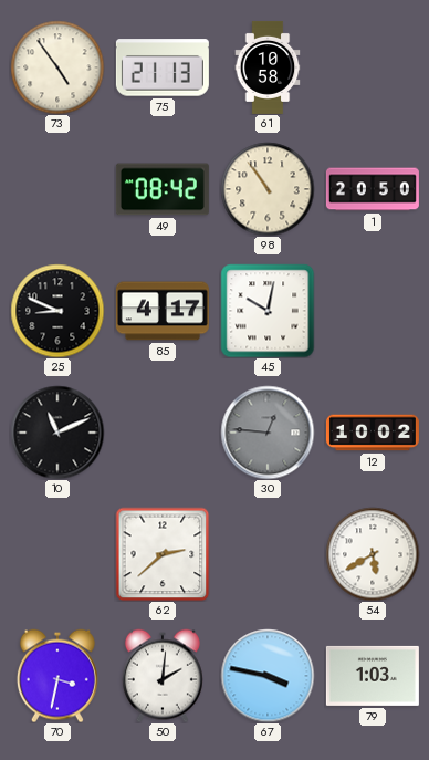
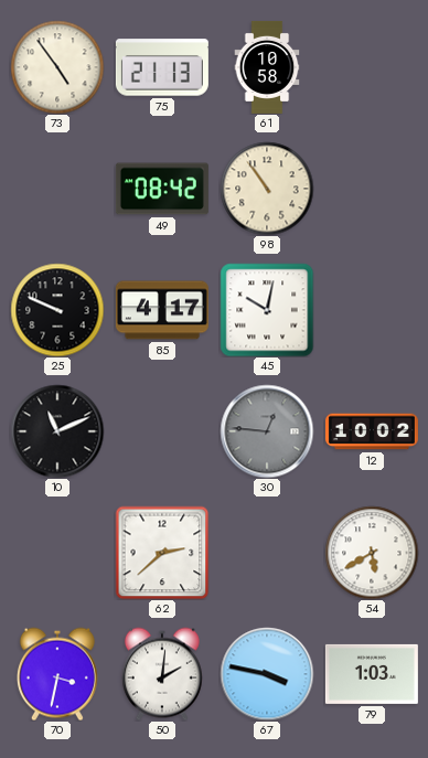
1: 20:50 -> none (373, 189)
25: 8:49 -> 9:49 (57, 310)
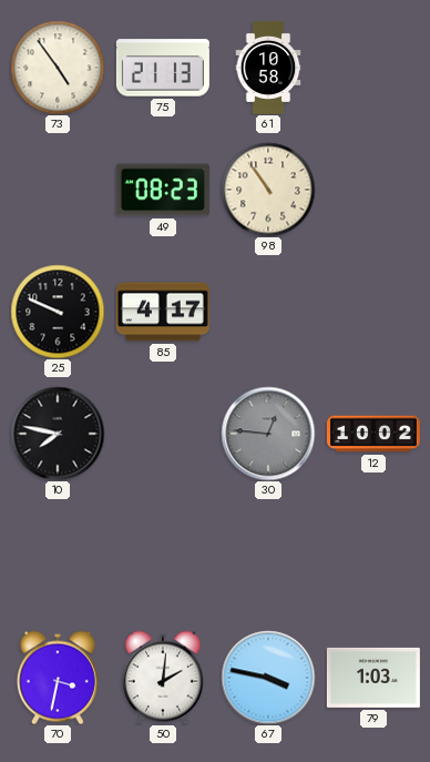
49: 08:42 -> 08:23 (163, 190)
45: 10:02 -> none (267, 310)
10: 11:11 -> 7:47 (58, 434)
62: 2:38 -> none (162, 553)
54: 5:40 -> none (372, 553)
